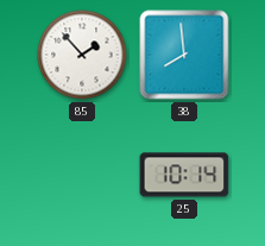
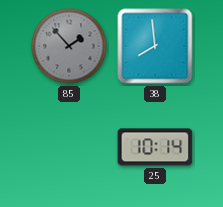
85 dial: white -> grey (69, 46)
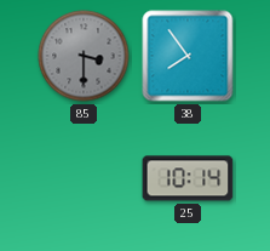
85: 1:53 -> 3:30 (84, 56)
38: 7:59 -> 7:54 (188, 56)
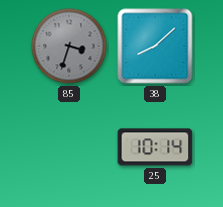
85: 3:30 -> 3:33 (69, 46)
38: 7:54 -> 8:08 (155, 46)
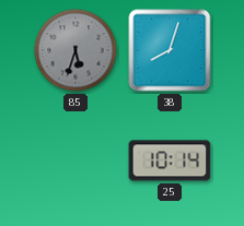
85: 3:33 -> 5:33 (75, 50)
38: 8:08 -> 8:03 (170, 50)
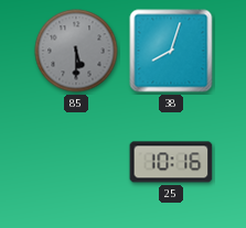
85: 5:33 -> 5:30 (76, 51)
25: 10:14 -> 10:16 (171, 162)
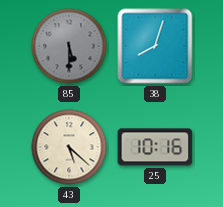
43: none -> 5:22 (69, 147)
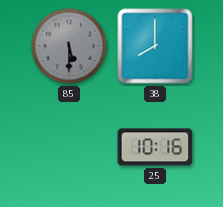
38: 8:03 -> 8:00 (155, 46)
43: 5:22 -> none (69, 147)
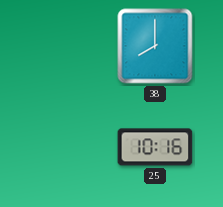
85: 5:30 -> none (69, 46)
